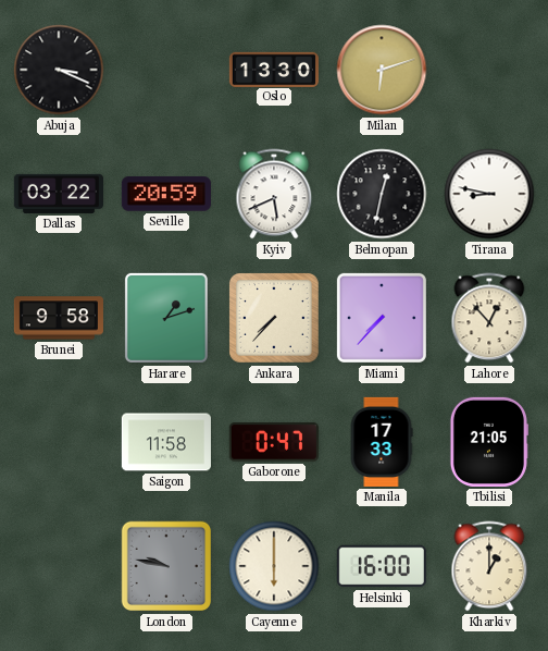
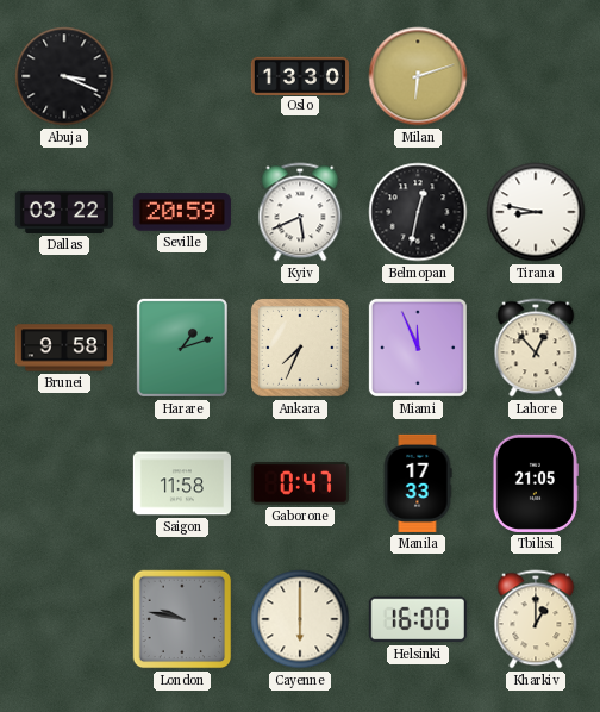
Ankara: 7:37 -> 7:34 (300, 348)
Miami: 7:37 -> 11:56 (418, 348)
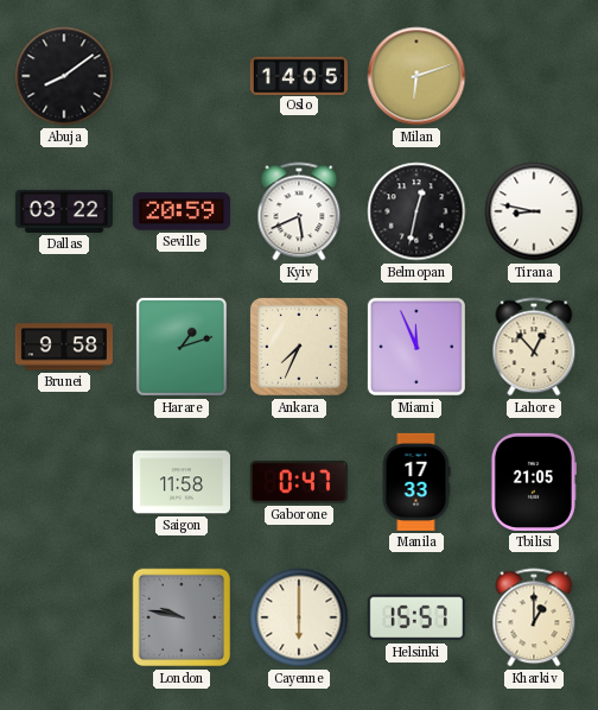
Abuja: 3:19 -> 8:09 (64, 76)
Oslo: 13:30 -> 14:05 (299, 75)
Helsinki: 16:00 -> 15:57 (416, 617)
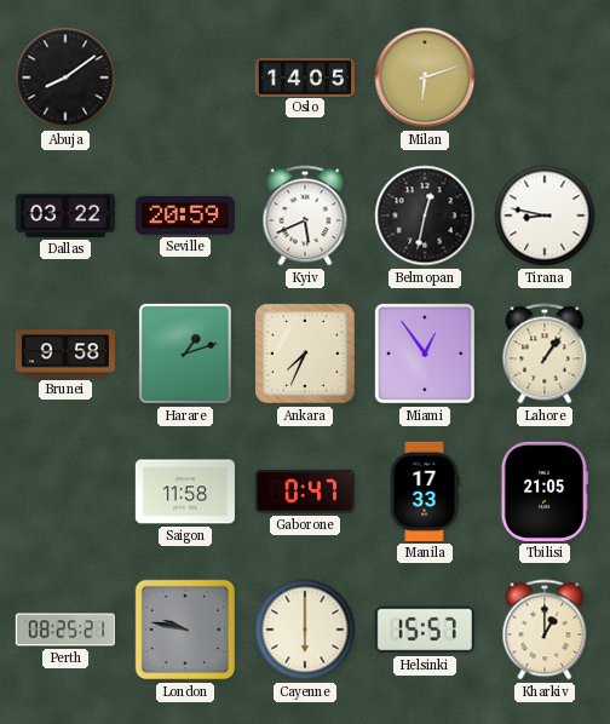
Miami: 11:56 -> 12:54 (425, 354)
Lahore: 12:53 -> 1:06 (545, 354)
Perth: none -> 08:25 (64, 630)
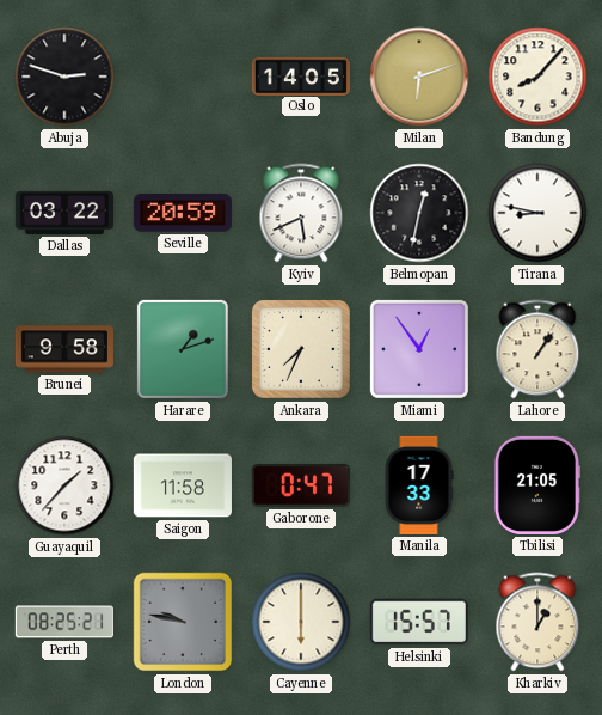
Abuja: 8:09 -> 2:48 (64, 77)
Bandung: none -> 8:07 (537, 77)
Guayaquil: none -> 1:37 (64, 485)
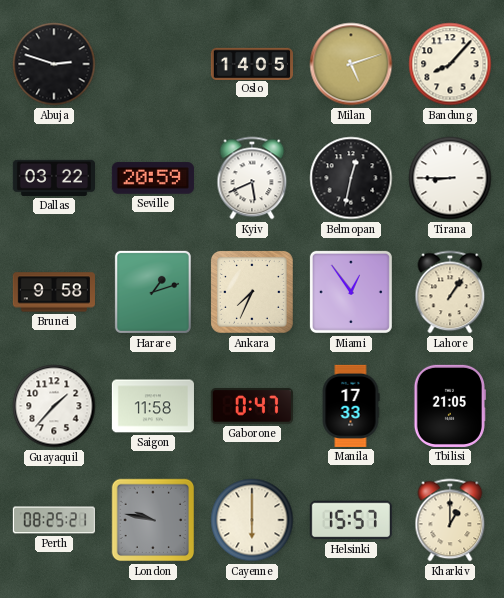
Milan: 6:12 -> 5:12 (351, 64)
Tirana: 8:47 -> 8:45 (450, 178)
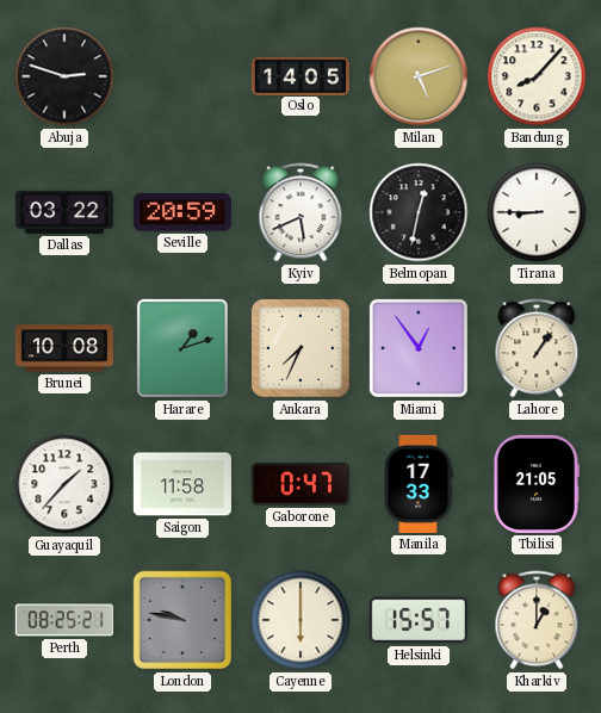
Brunei: 9:58 -> 10:08 (64, 348)
